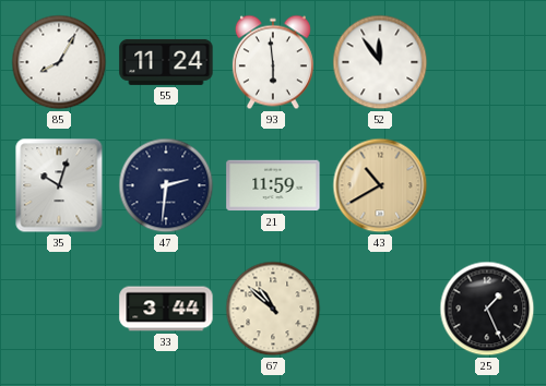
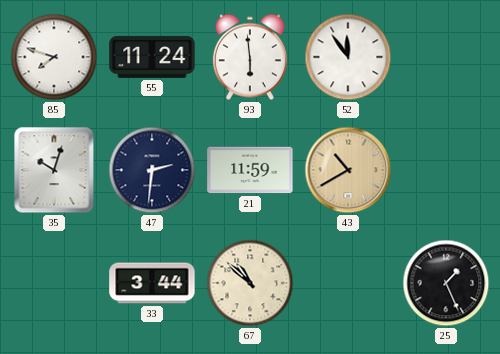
85: 8:05 -> 7:48 (54, 57)
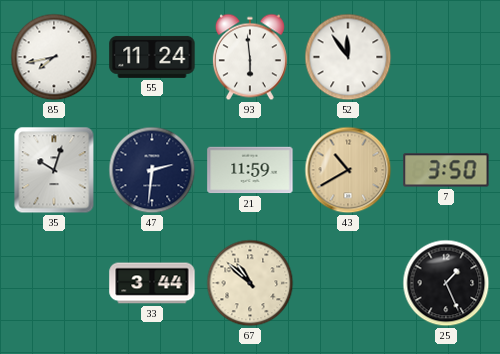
85: 7:48 -> 7:43 (54, 57)
7: none -> 3:50 (446, 170)
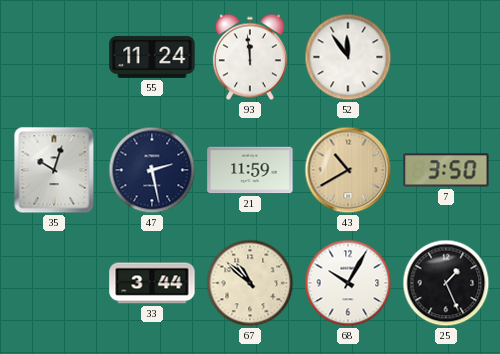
85: 7:43 -> none (54, 57)
93: 5:59 -> 11:59 (250, 57)
47: 2:31 -> 2:28 (152, 170)
68: none -> 10:05 (348, 283)
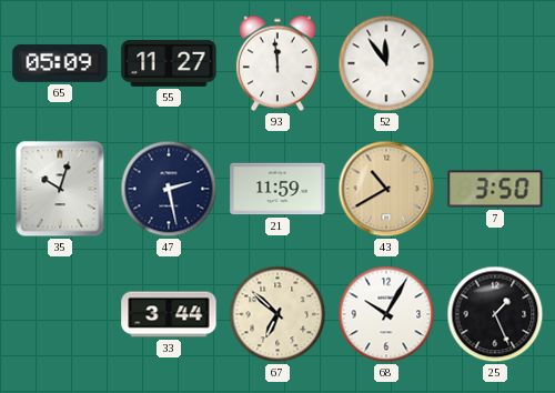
65: none -> 05:09 (60, 64)
55: 11:24 -> 11:27 (169, 63)
67: 10:52 -> 6:52 (277, 314)
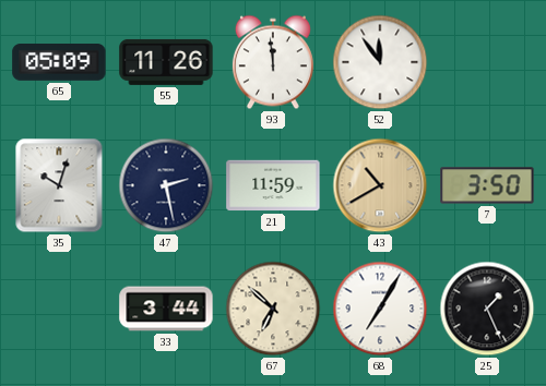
55: 11:27 -> 11:26 (166, 62)
68: 10:05 -> 7:05 (380, 309)
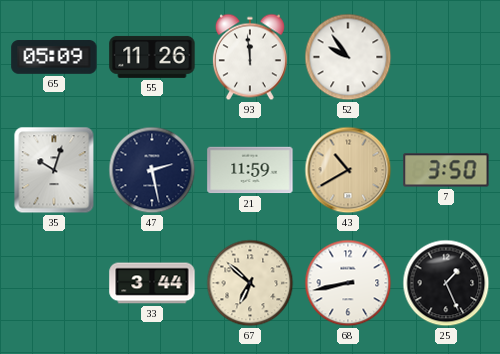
52: 11:54 -> 9:54 (348, 57)
68: 7:05 -> 8:43 (348, 283)
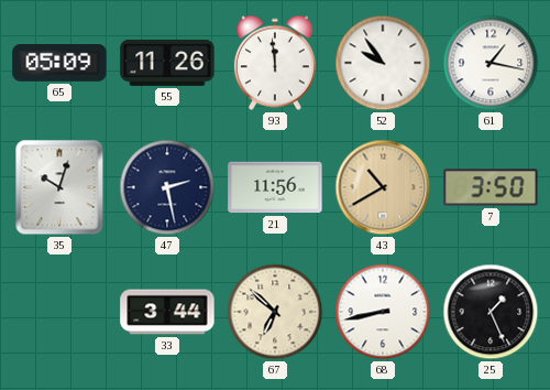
61: none -> 1:17 (491, 63)
21: 11:59 -> 11:56 (275, 187)
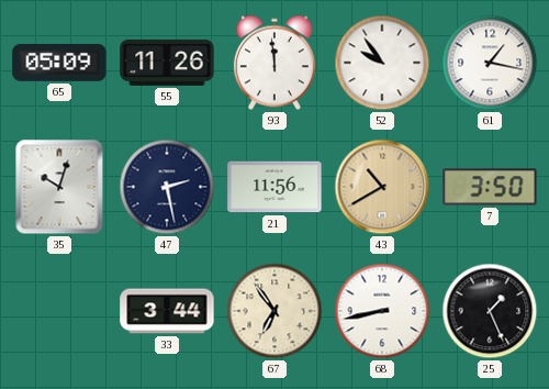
67: 6:52 -> 6:54 (274, 311)
